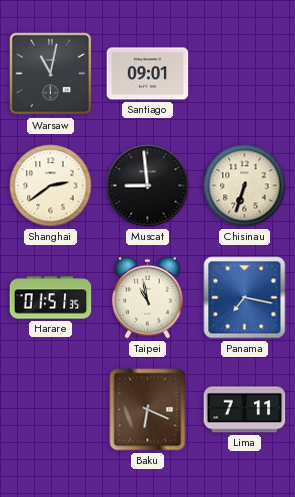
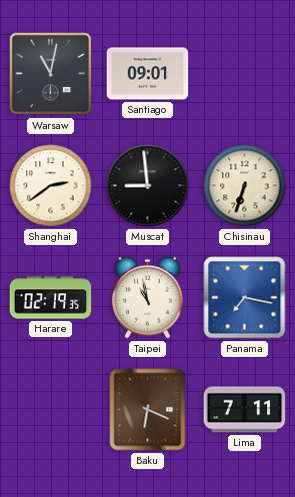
Harare: 01:51 -> 02:19 (51, 298)
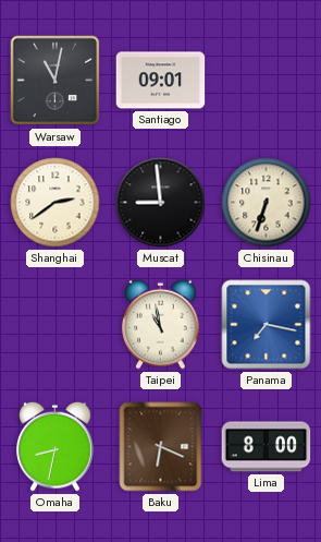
Harare: 02:19 -> none (51, 298)
Omaha: none -> 8:32 (55, 446)
Lima: 7:11 -> 8:00 (267, 447)
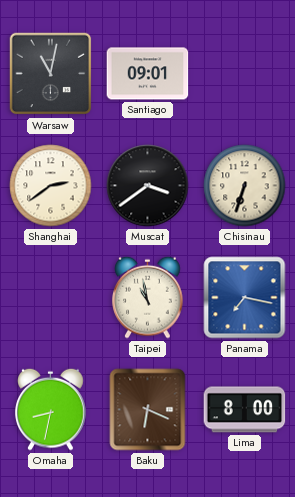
Muscat: 8:59 -> 3:39 (148, 186)
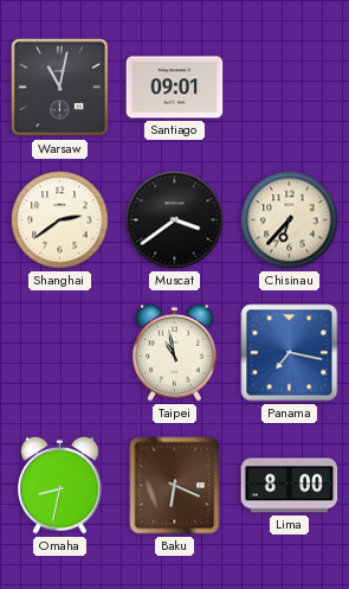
Chisinau: 6:33 -> 6:37 (290, 220)
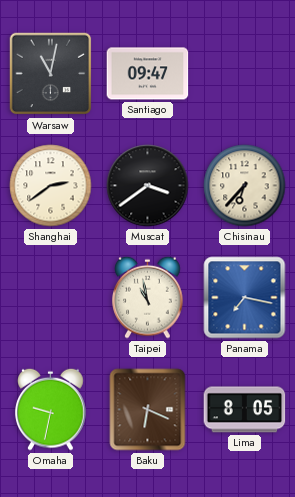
Santiago: 09:01 -> 09:47 (148, 74)
Omaha: 8:32 -> 9:32 (51, 409)
Lima: 8:00 -> 8:05 (245, 410)
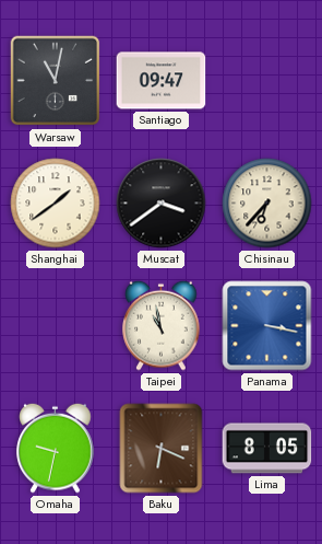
Shanghai: 2:39 -> 1:39 (56, 204)
Panama: 7:17 -> 3:17 (267, 326)
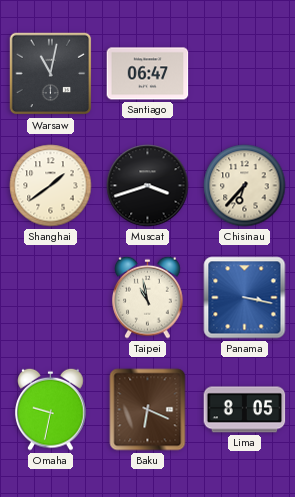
Santiago: 09:47 -> 06:47 (148, 74)
Muscat: 3:39 -> 3:42 (148, 186)
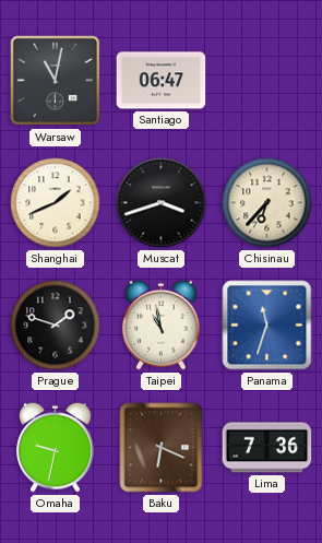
Shanghai: 1:39 -> 1:41 (56, 203)
Prague: none -> 1:48 (56, 326)
Panama: 3:17 -> 11:33 (267, 326)
Lima: 8:05 -> 7:36 (267, 448)
